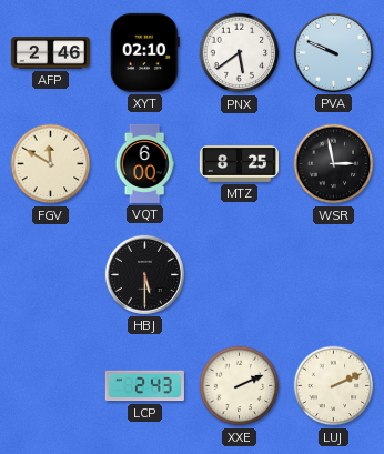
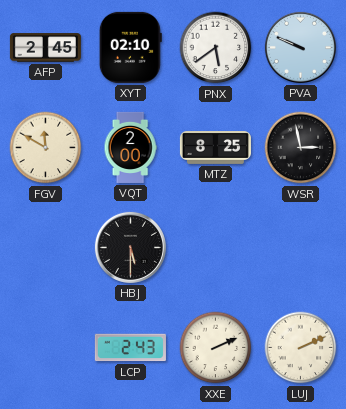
AFP: 2:46 -> 2:45 (45, 48)
VQT: 6:00 -> 2:00 (130, 147)
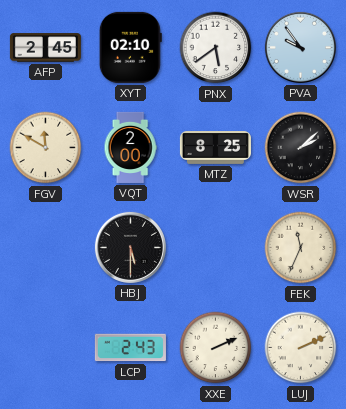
PVA: 9:49 -> 9:54 (300, 47)
WSR: 2:58 -> 2:08 (301, 148)
FEK: none -> 11:34 (301, 248)
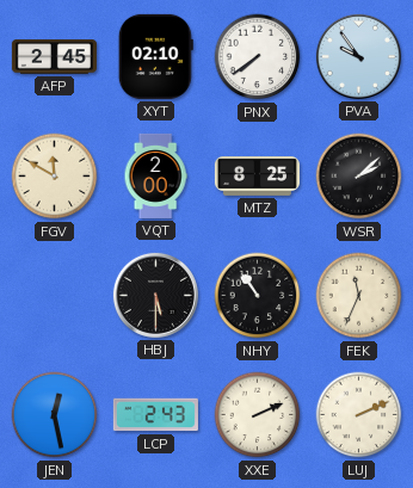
PNX: 5:39 -> 7:39 (258, 57)
NHY: none -> 10:54 (258, 296)
JEN: none -> 12:28 (55, 415)
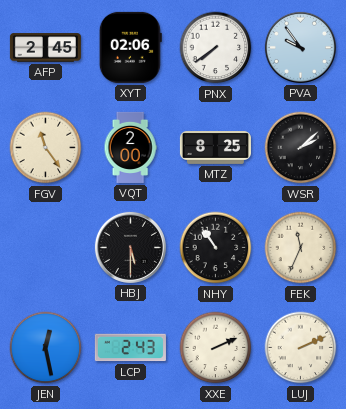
XYT: 02:10 -> 02:06 (130, 47)
FGV: 11:50 -> 11:24 (46, 148)
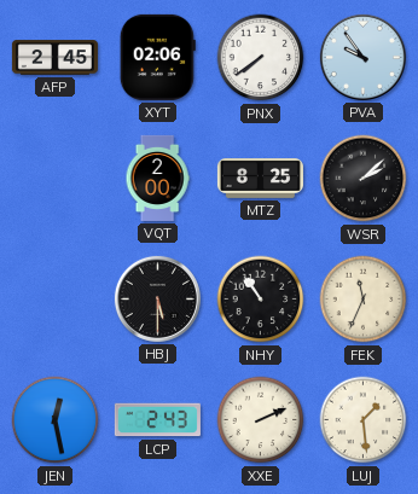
FGV: 11:24 -> none (46, 148)
LUJ: 2:11 -> 1:29 (364, 420)
